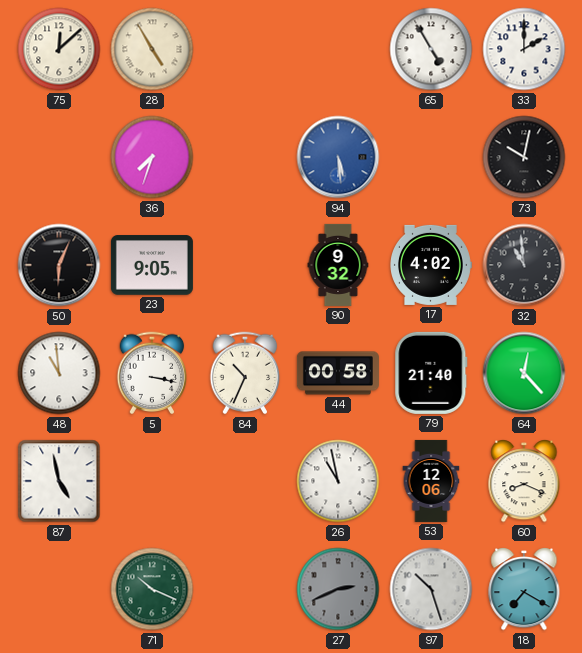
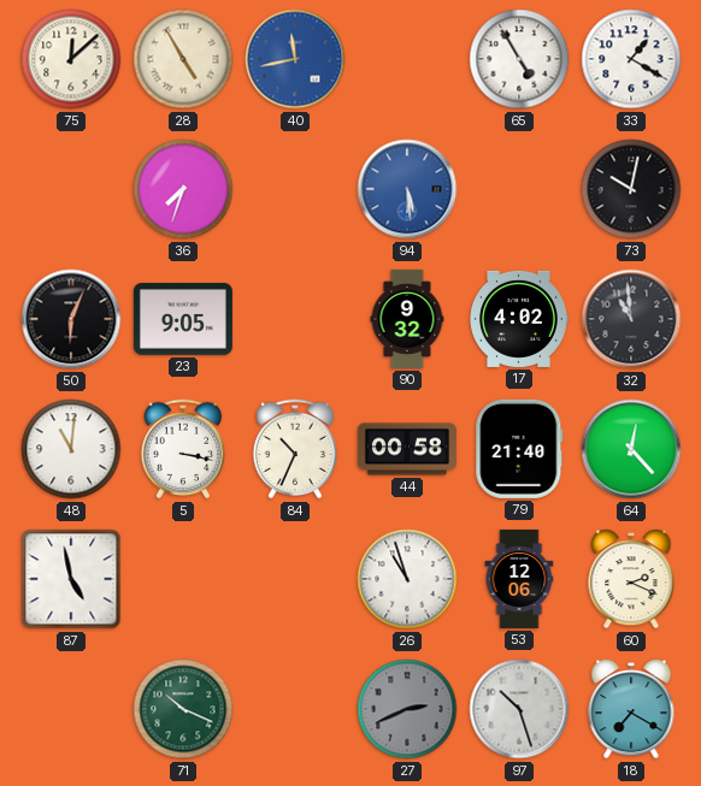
40: none -> 11:43 (295, 59)
33: 2:00 -> 1:20 (631, 59)
48: 10:59 -> 11:01 (71, 449)
26: 10:58 -> 10:57 (407, 579)
60: 8:19 -> 2:19 (631, 580)
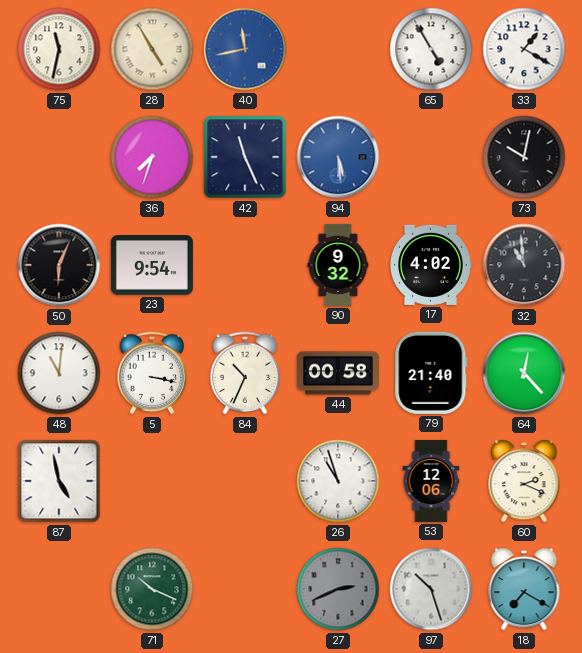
75: 12:08 -> 11:32 (59, 49)
42: none -> 11:26 (245, 157)
23: 9:05 -> 9:54 (152, 265)
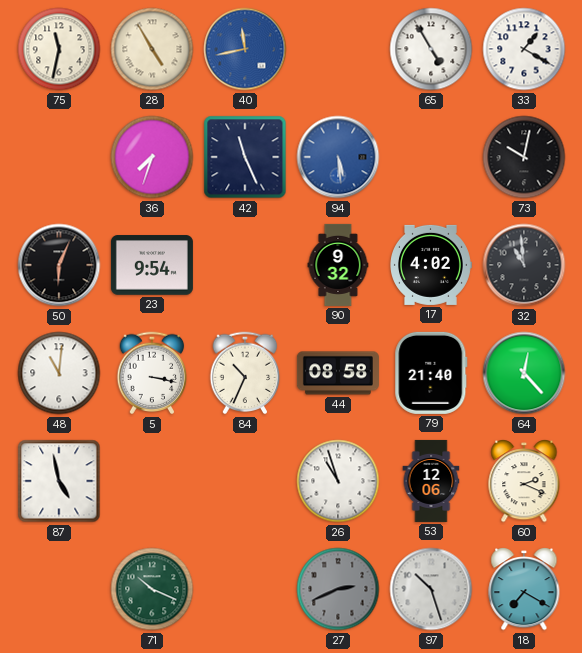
44: 00:58 -> 08:58 (338, 373)
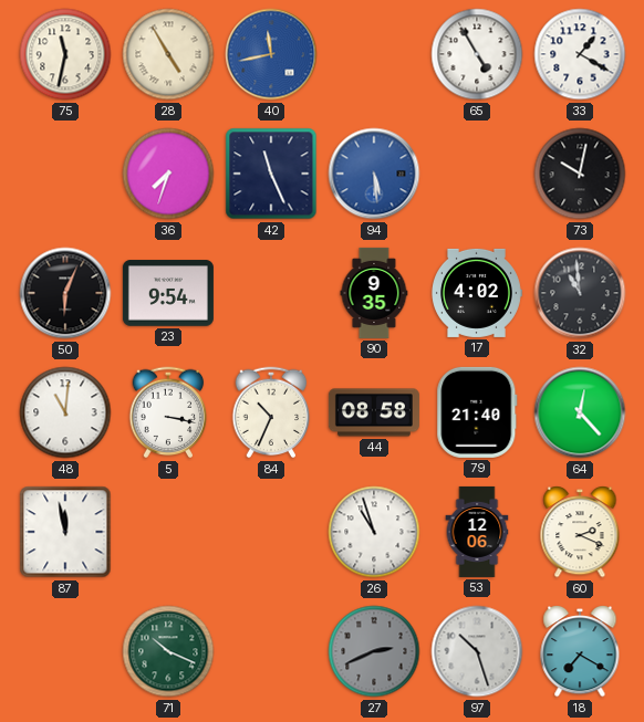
90: 9:32 -> 9:35 (374, 293)
87: 4:58 -> 11:58 (65, 532)
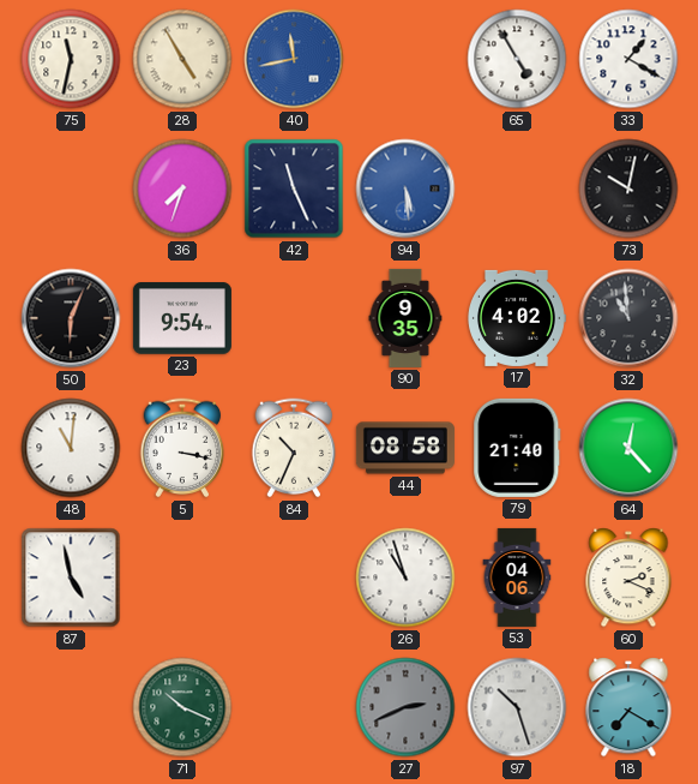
87: 11:58 -> 4:58 (71, 577)
53: 12:06 -> 04:06 (517, 577)
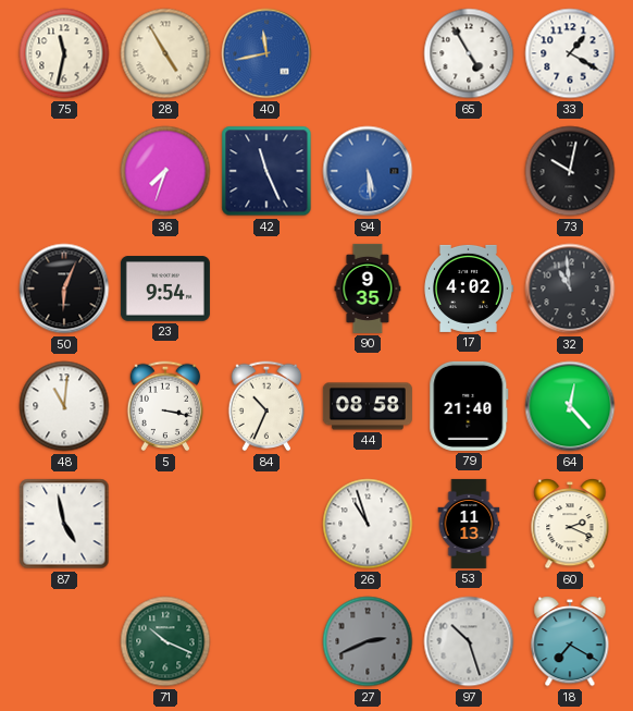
53: 04:06 -> 11:13 (469, 524)
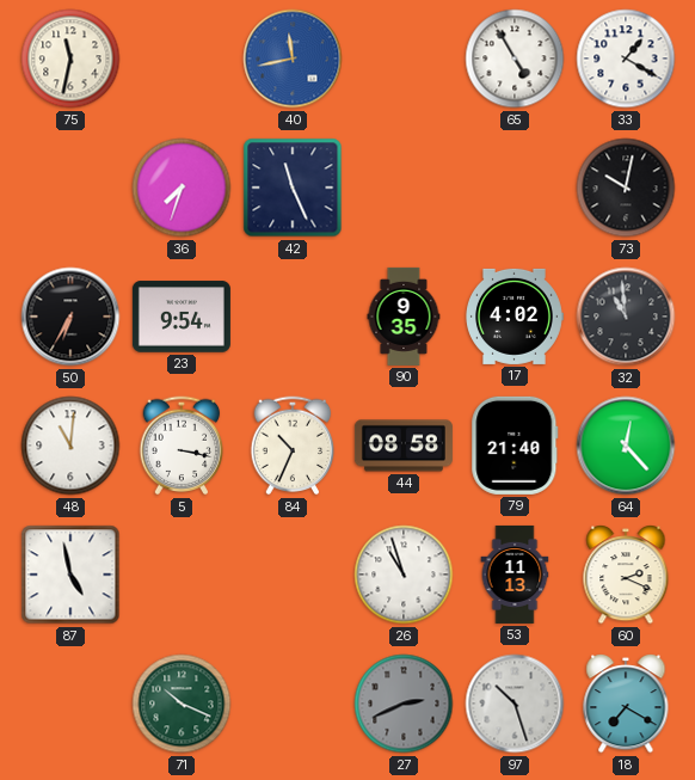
28: 4:55 -> none (165, 53)
94: 5:29 -> none (368, 171)
50: 6:04 -> 6:35 (70, 317)
